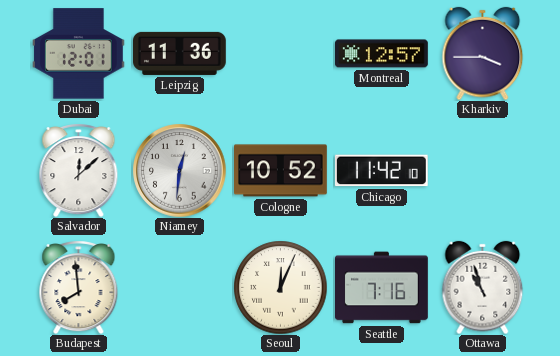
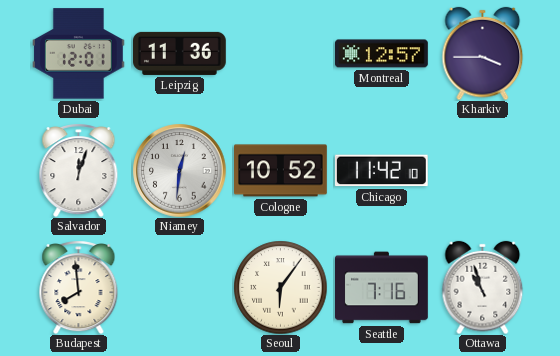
Salvador: 12:08 -> 12:03 (79, 171)
Seoul: 12:04 -> 6:06 (280, 287)
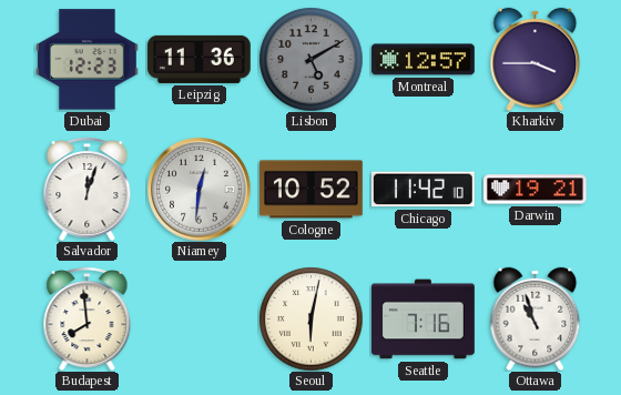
Dubai: 12:01 -> 12:23 (86, 60)
Lisbon: none -> 5:10 (310, 59)
Darwin: none -> 19:21 (536, 190)
Seoul: 6:06 -> 6:02 (310, 318)
